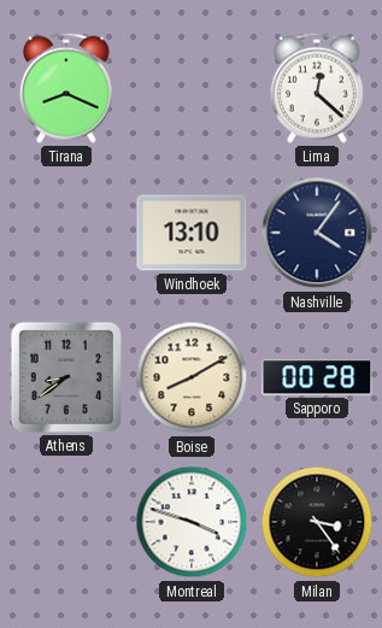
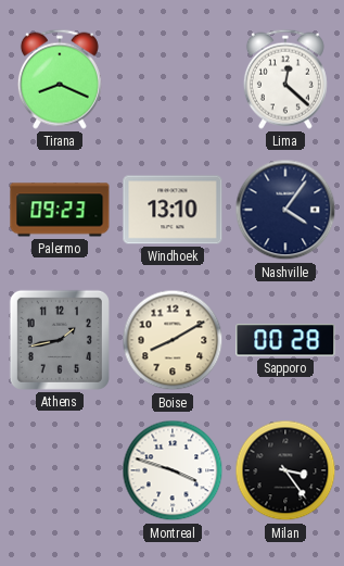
Palermo: none -> 09:23 (60, 210)
Athens: 8:39 -> 1:43 (60, 340)
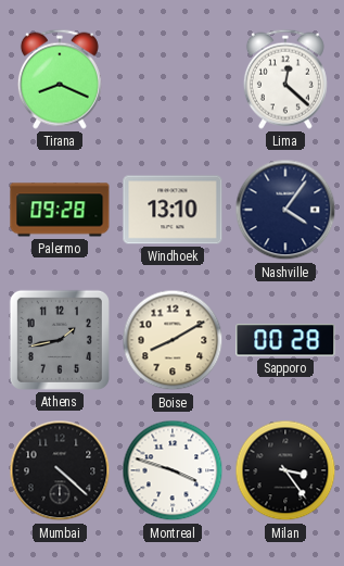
Palermo: 09:23 -> 09:28 (60, 210)
Mumbai: none -> 4:22 (60, 470)
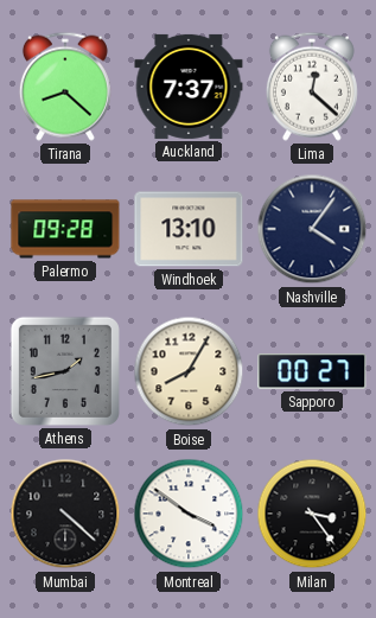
Tirana: 8:19 -> 8:22 (65, 87)
Auckland: none -> 7:37 (189, 87)
Boise: 8:10 -> 8:05 (189, 371)
Sapporo: 00:28 -> 00:27 (312, 371)
Montreal: 3:48 -> 3:51 (189, 514)
